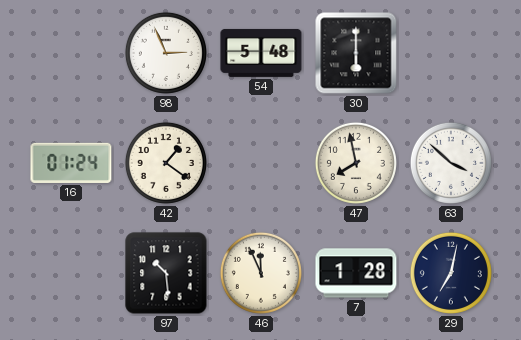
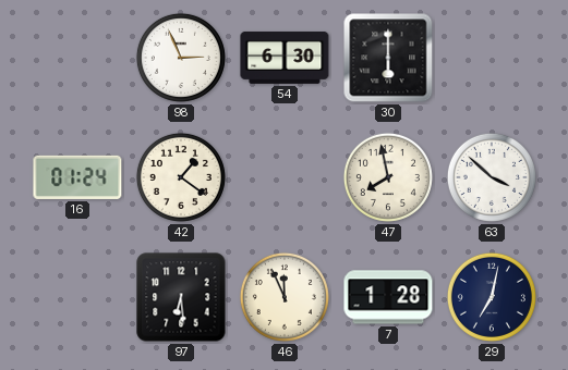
54: 5:48 -> 6:30 (285, 58)
97: 10:29 -> 6:29 (181, 297)
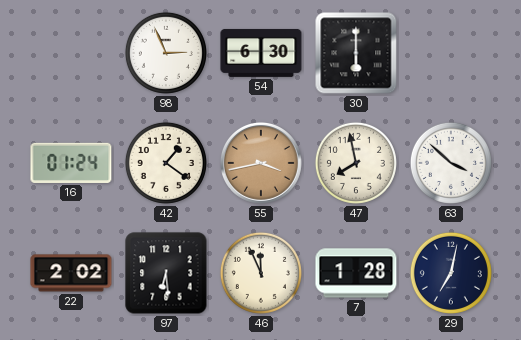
55: none -> 3:43 (261, 163)
22: none -> 2:02 (71, 273)
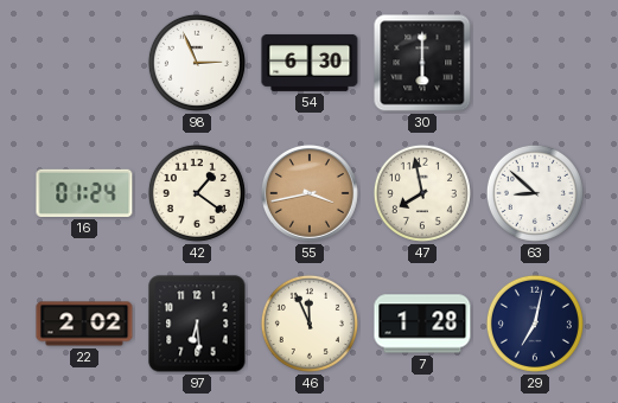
63: 3:52 -> 8:52 (535, 193)
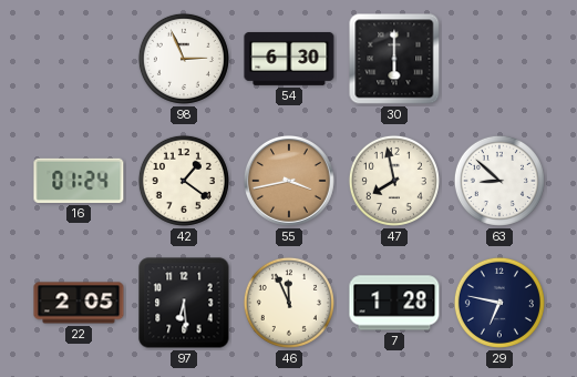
22: 2:02 -> 2:05 (79, 303)
29: 7:02 -> 6:47 (499, 303)
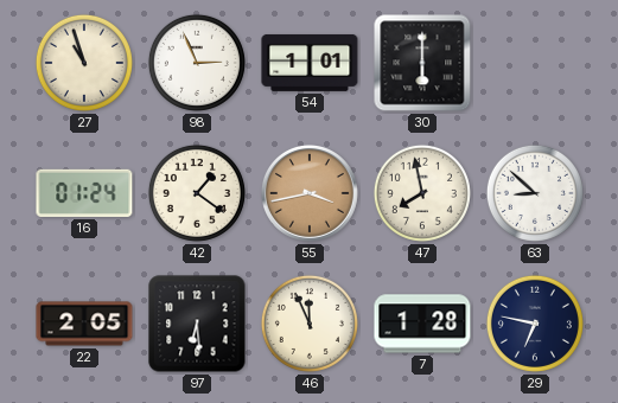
27: none -> 10:57 (84, 63)
54: 6:30 -> 1:01 (310, 63)
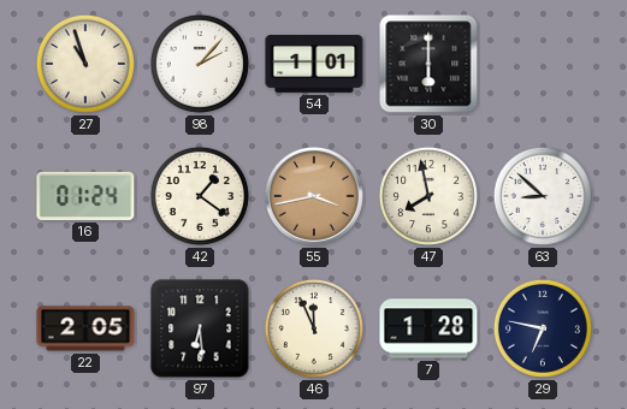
98: 2:56 -> 2:07 (200, 64)
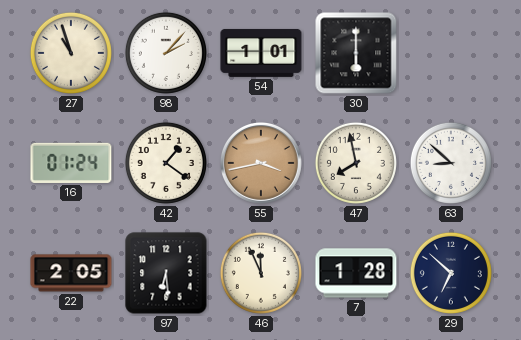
29: 6:47 -> 6:52 (451, 273)
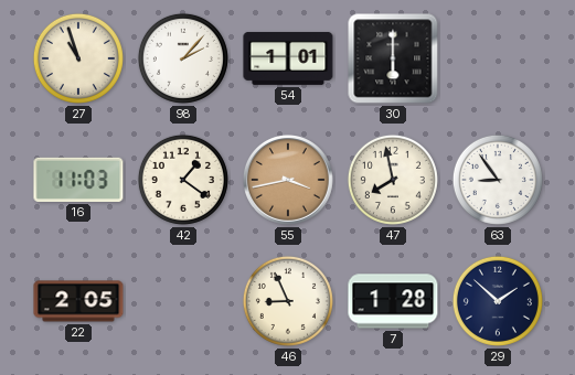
16: 01:24 -> 11:03 (78, 180)
63: 8:52 -> 8:54 (498, 180)
97: 6:29 -> none (166, 273)
46: 11:56 -> 8:56 (288, 301)
29: 6:52 -> 1:52 (498, 301)
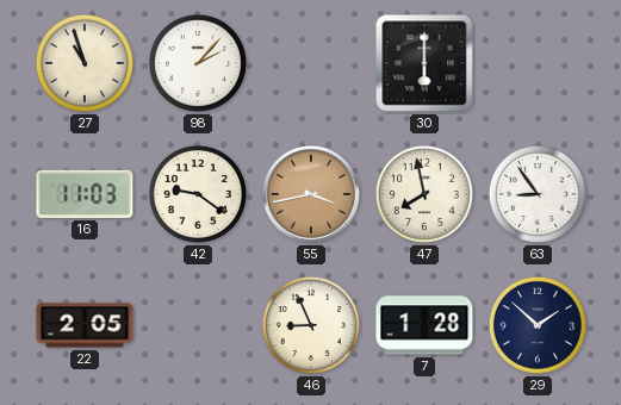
54: 1:01 -> none (288, 58)
42: 1:21 -> 9:21 (198, 194)
